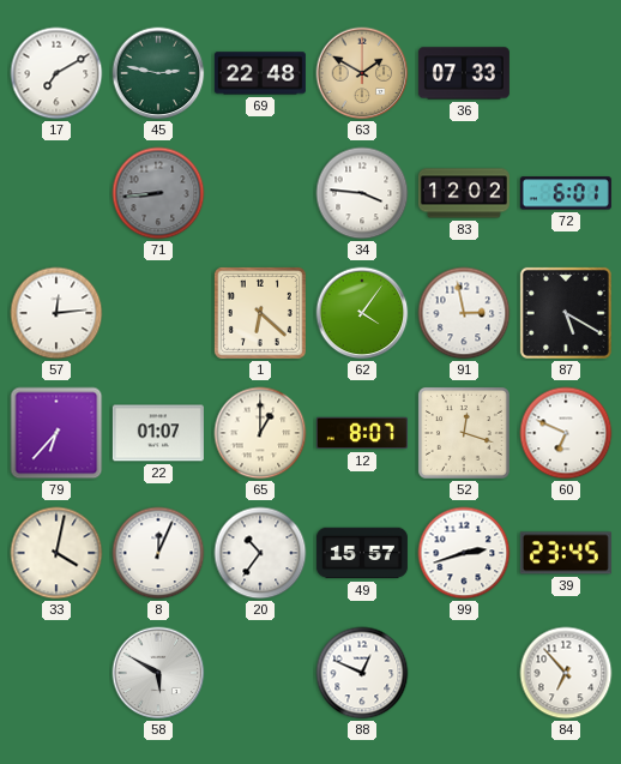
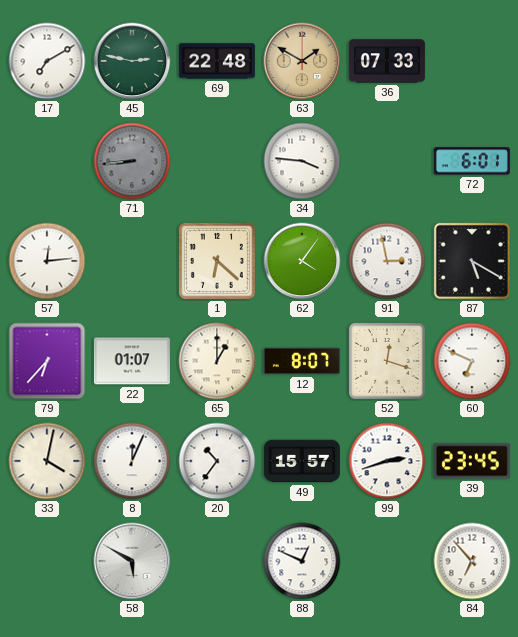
83: 12:02 -> none (464, 193)
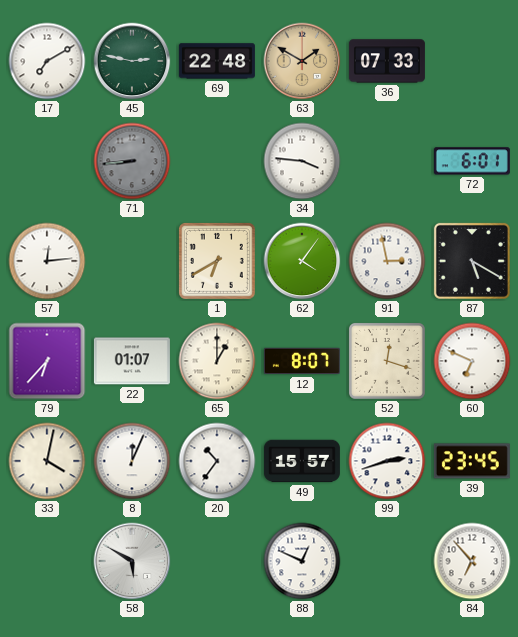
1: 6:22 -> 6:40 (217, 261)
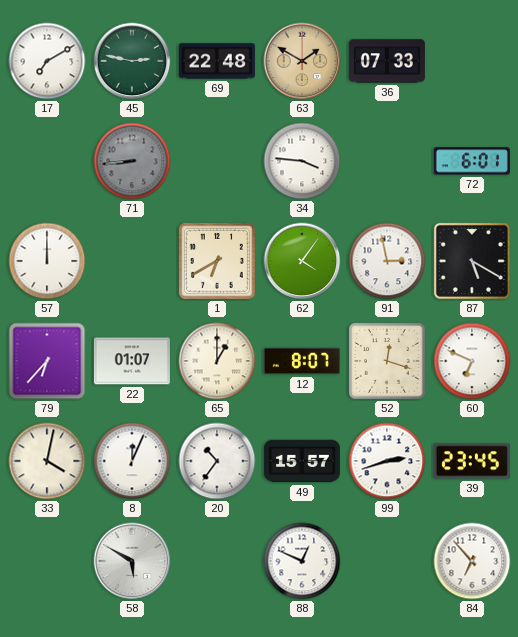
57: 12:14 -> 12:00 (47, 261)
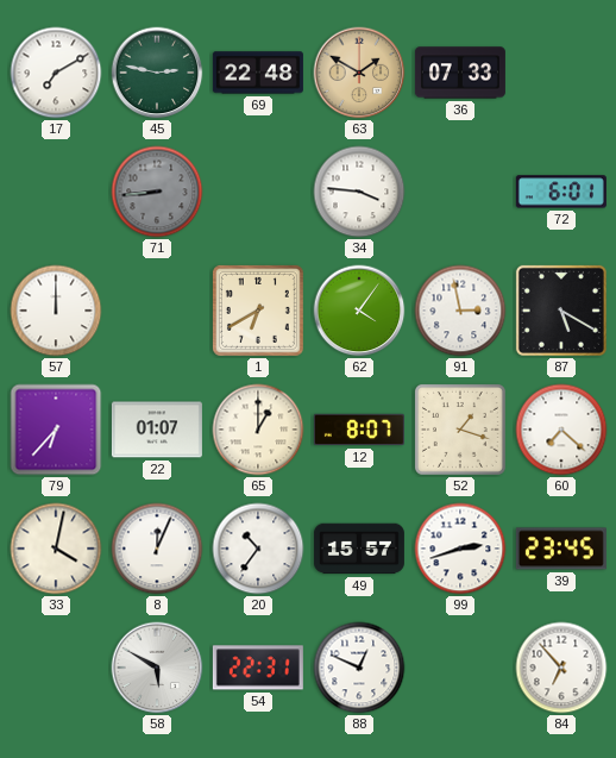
52: 12:18 -> 1:18 (460, 430)
60: 6:49 -> 7:22 (561, 430)
54: none -> 22:31 (258, 668)
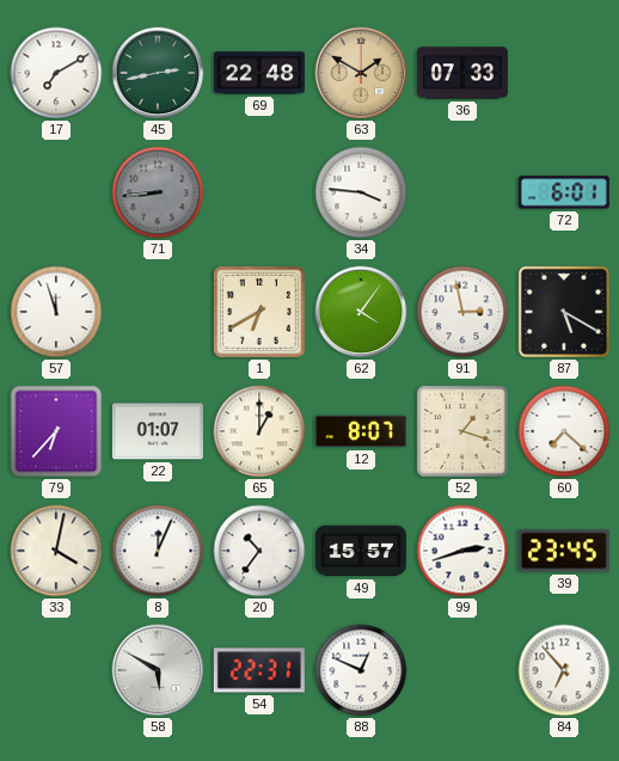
45: 2:47 -> 2:43 (158, 73)
57: 12:00 -> 11:57 (56, 312)
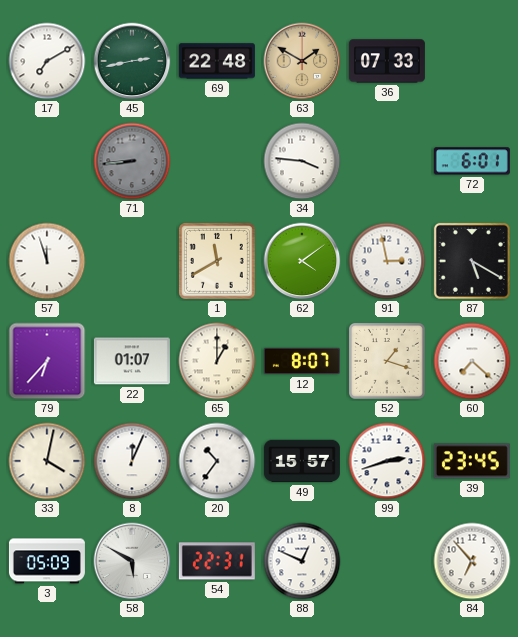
1: 6:40 -> 11:40 (217, 261)
62: 4:06 -> 4:09 (302, 261)
3: none -> 05:09 (47, 561)
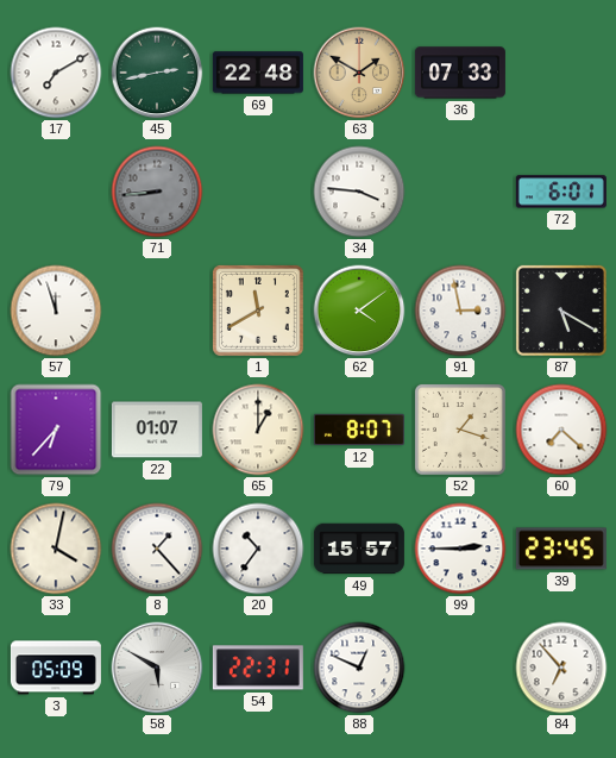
8: 12:04 -> 1:23 (157, 549)
99: 2:42 -> 2:45 (460, 549)
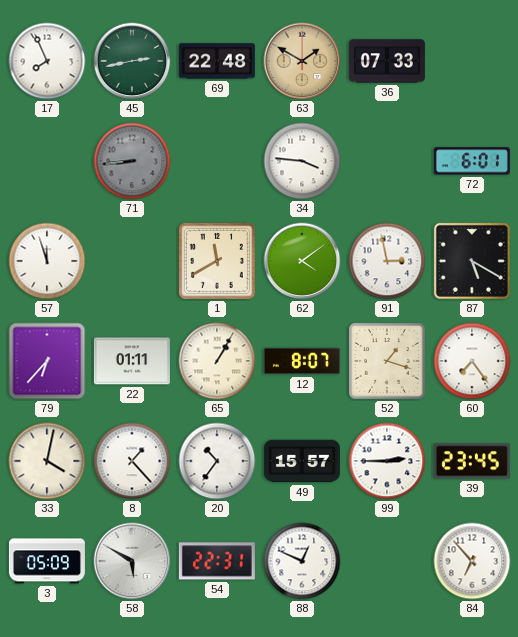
17: 7:10 -> 7:56 (47, 61)
22: 01:07 -> 01:11 (132, 361)
65: 1:00 -> 1:05 (217, 361)
60: 7:22 -> 7:24 (472, 361)
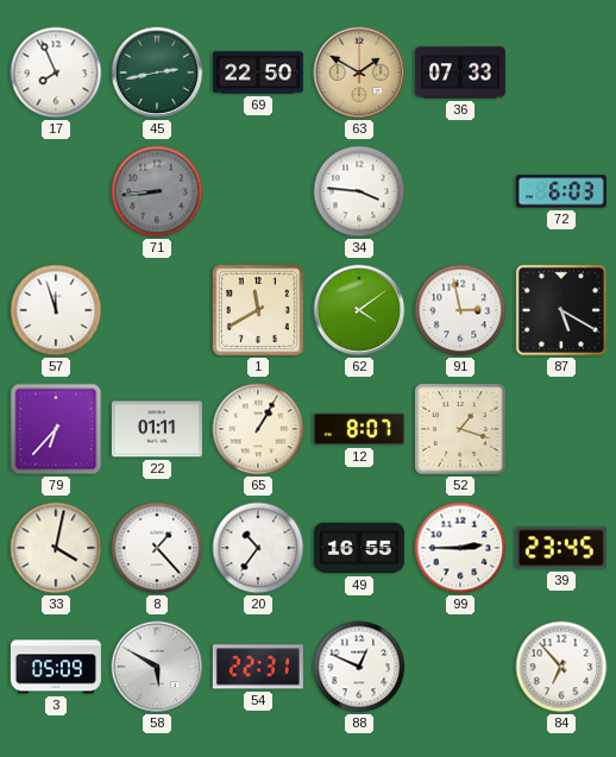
69: 22:48 -> 22:50 (258, 72)
72: 6:01 -> 6:03 (561, 191)
60: 7:24 -> none (472, 361)
49: 15:57 -> 16:55 (359, 548)
